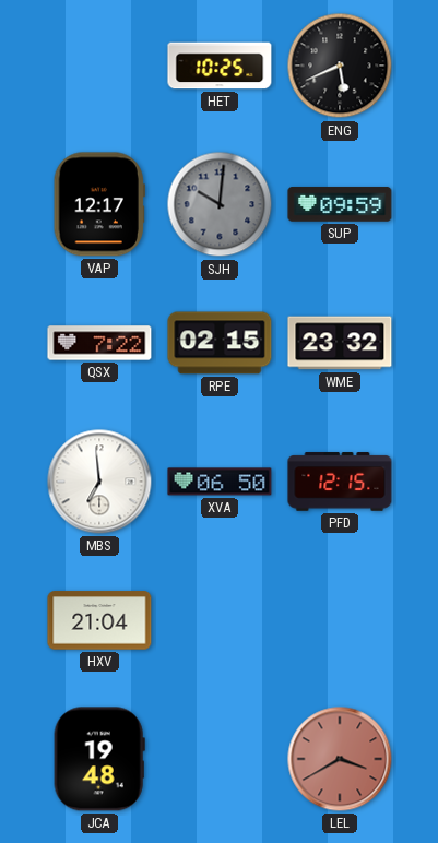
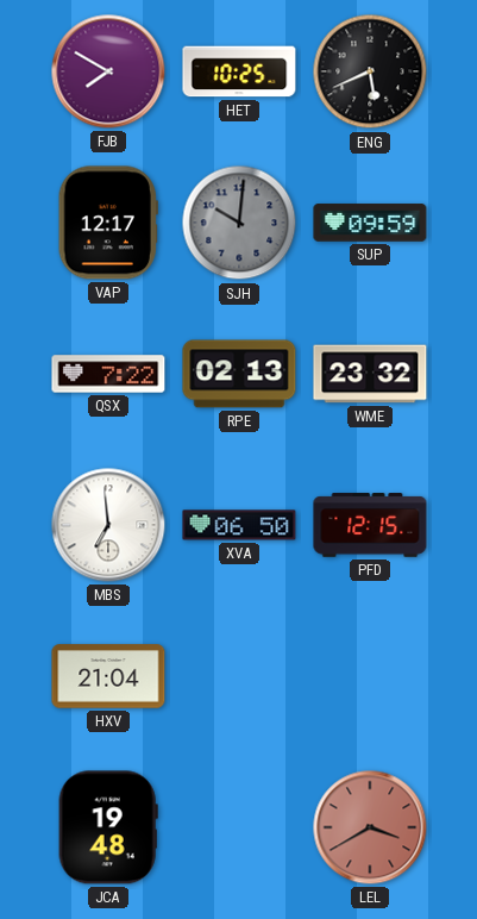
FJB: none -> 7:50 (108, 71)
RPE: 02:15 -> 02:13 (239, 374)
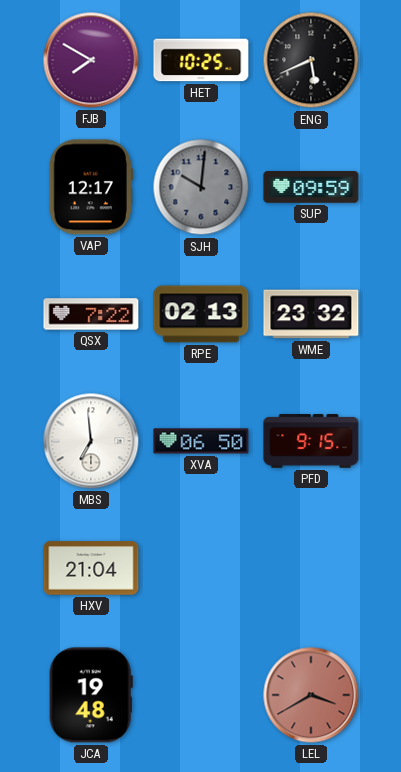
PFD: 12:15 -> 9:15 (311, 441)
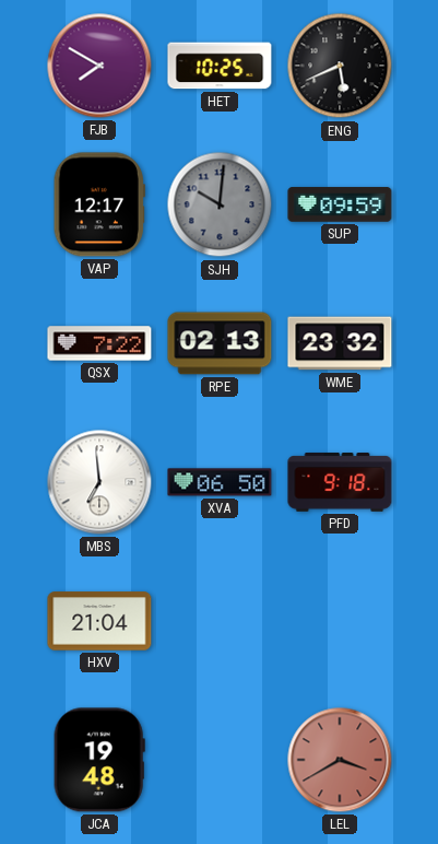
PFD: 9:15 -> 9:18 (340, 482)
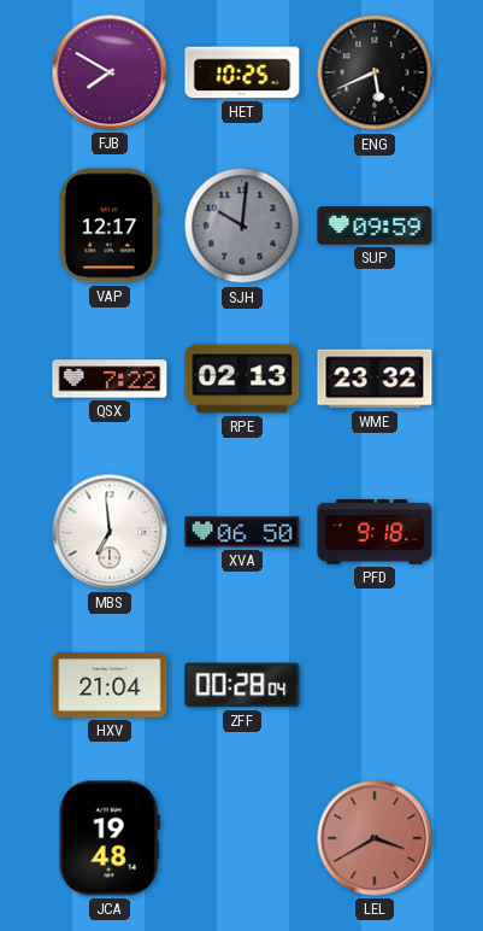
ZFF: none -> 00:28 (242, 685)
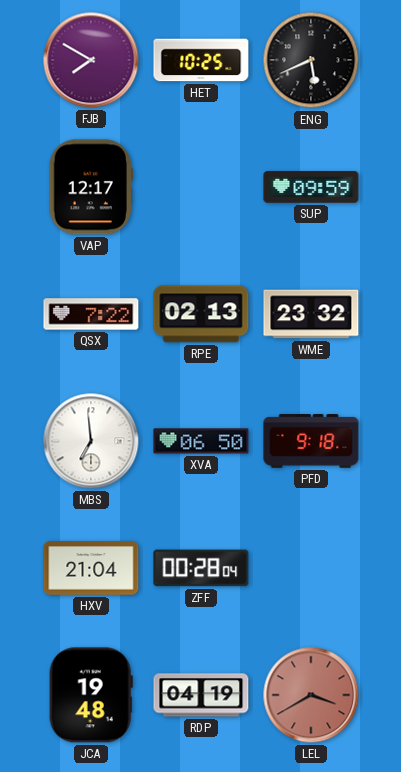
SJH: 10:01 -> none (242, 226)
RDP: none -> 04:19 (201, 695)
